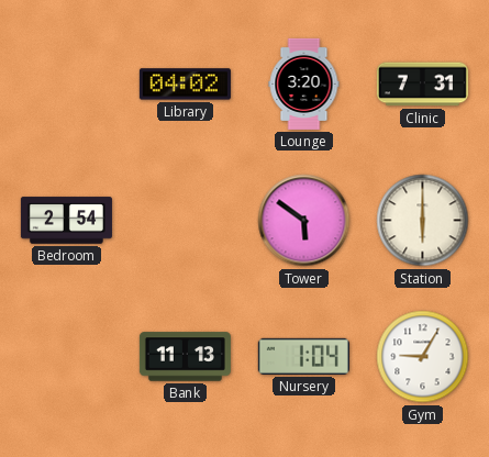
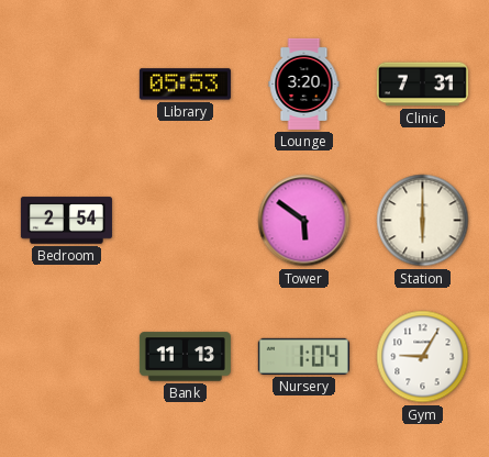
Library: 04:02 -> 05:53 (185, 85)
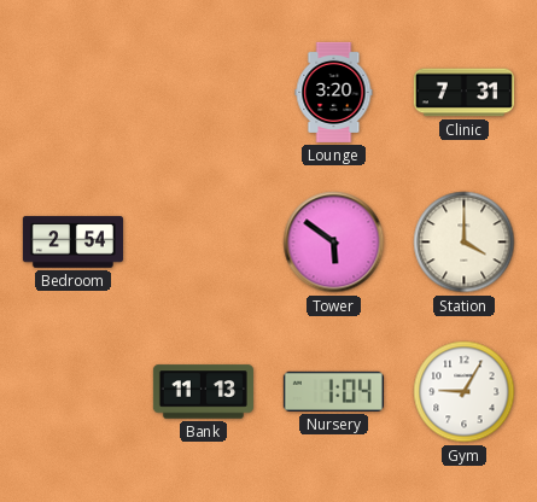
Library: 05:53 -> none (185, 85)
Station: 6:00 -> 4:00 (465, 243)
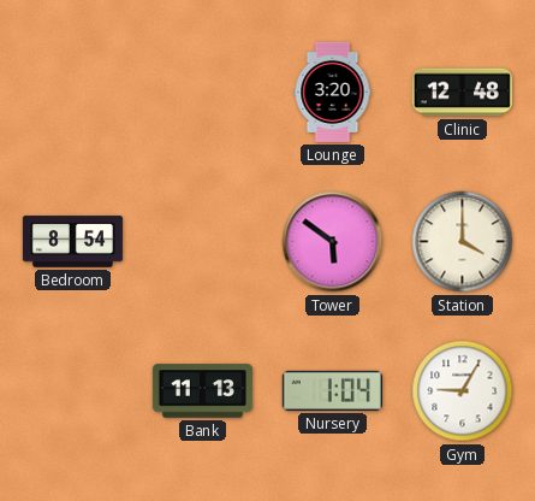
Clinic: 7:31 -> 12:48 (462, 93)
Bedroom: 2:54 -> 8:54 (72, 242)
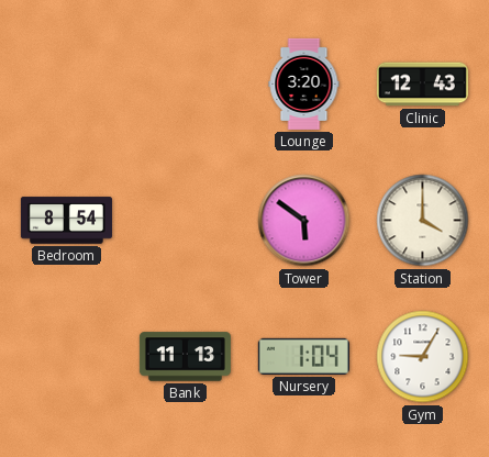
Clinic: 12:48 -> 12:43 (422, 85)
